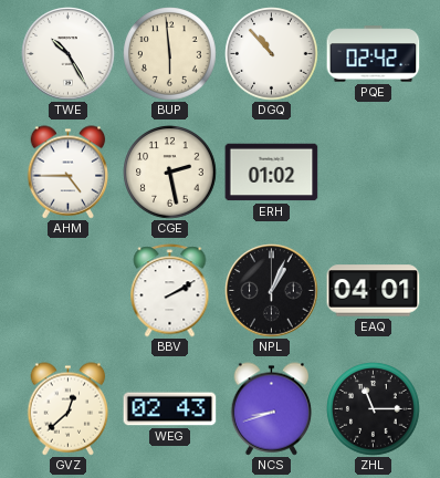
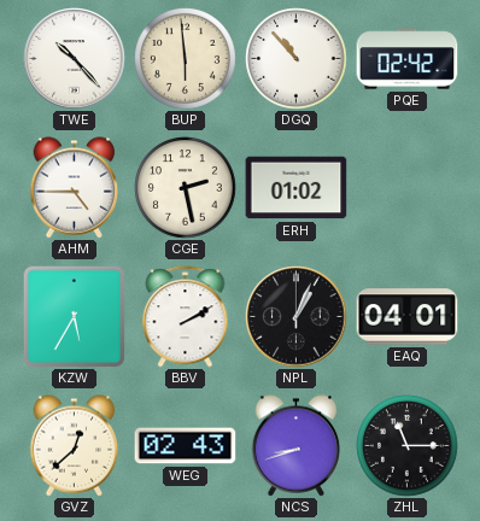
TWE: 10:25 -> 10:23 (75, 59)
KZW: none -> 5:35 (74, 316)
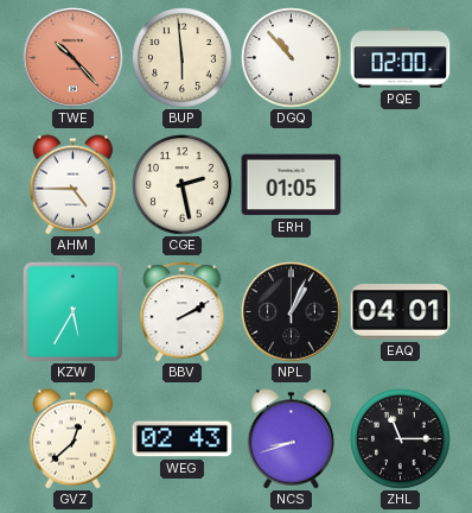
TWE dial: white -> salmon (74, 58)
PQE: 02:42 -> 02:00 (401, 58)
ERH: 01:02 -> 01:05 (292, 185)
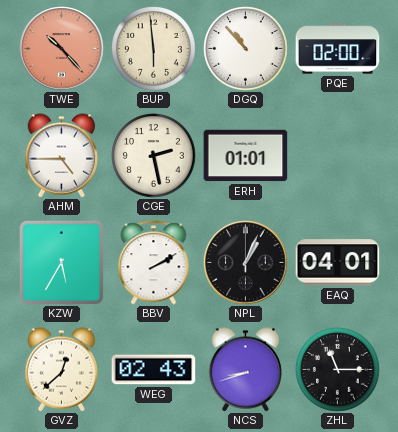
ERH: 01:05 -> 01:01 (246, 156)
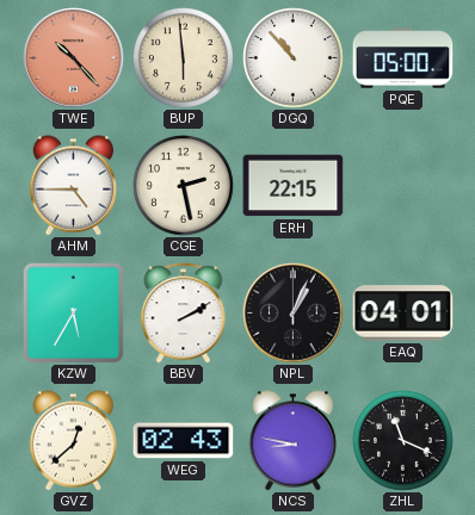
PQE: 02:00 -> 05:00 (403, 58)
ERH: 01:01 -> 22:15 (294, 186)
NCS: 8:42 -> 8:47 (294, 441)
ZHL: 11:15 -> 11:19 (403, 441)
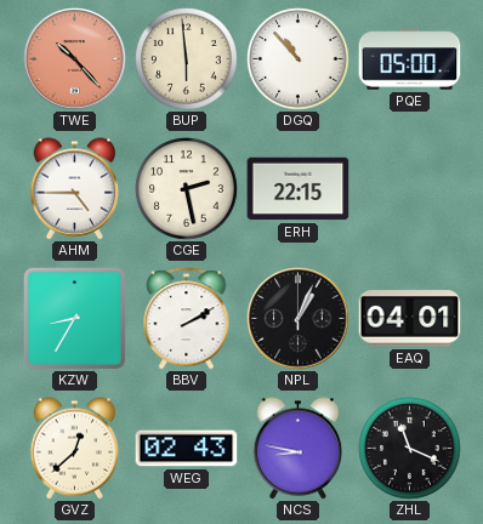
KZW: 5:35 -> 8:35 (74, 318)
